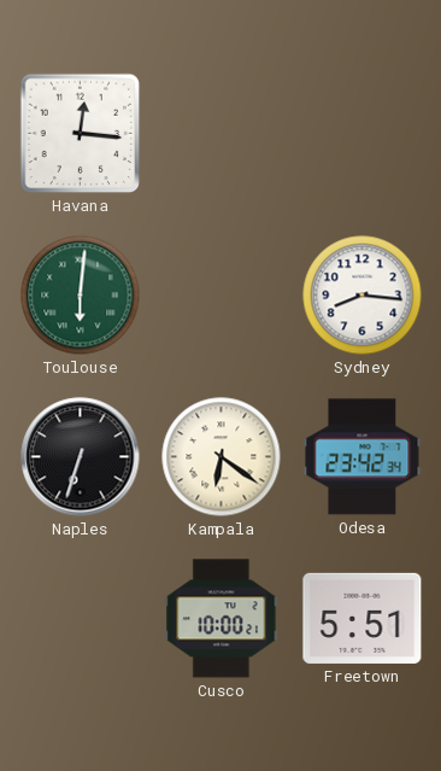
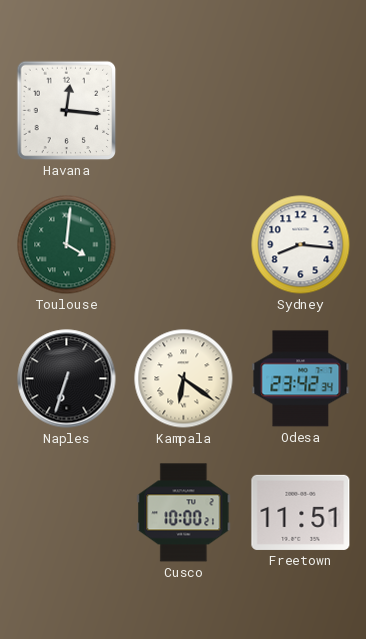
Toulouse: 6:01 -> 4:01 (67, 245)
Freetown: 5:51 -> 11:51 (301, 512)
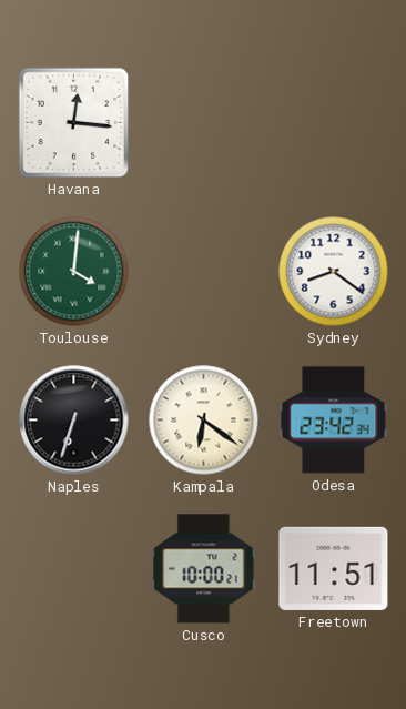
Sydney: 8:16 -> 8:21 (334, 272)
